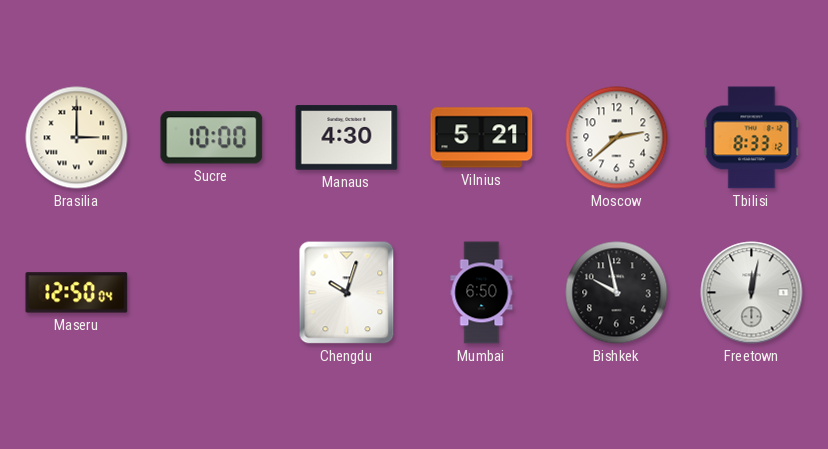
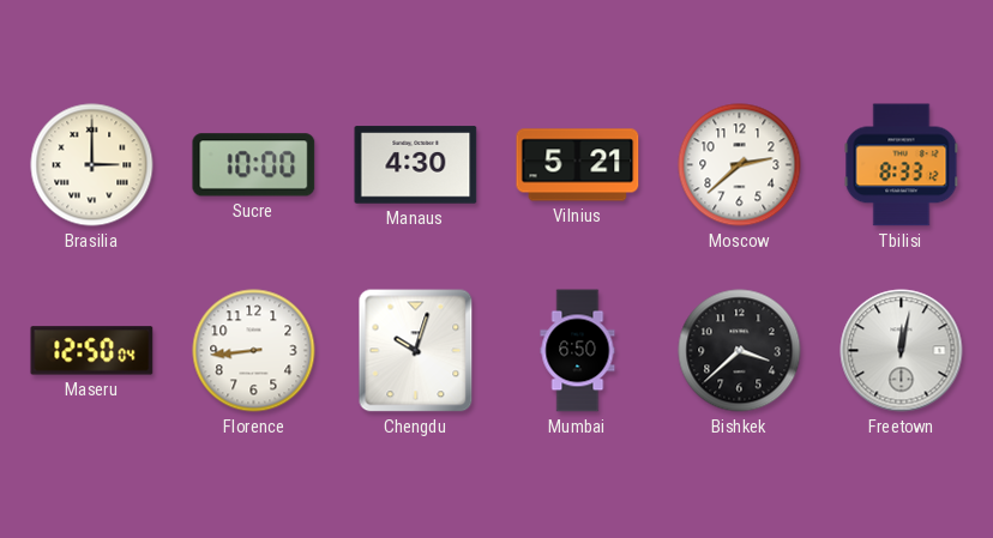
Florence: none -> 8:44 (254, 351)
Bishkek: 9:58 -> 3:38 (740, 351)
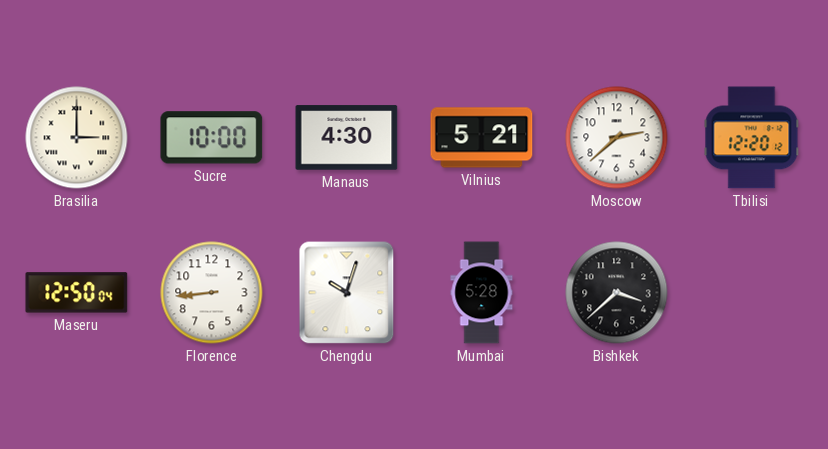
Tbilisi: 8:33 -> 12:20 (752, 138)
Mumbai: 6:50 -> 5:28 (482, 293)
Freetown: 12:02 -> none (902, 351)
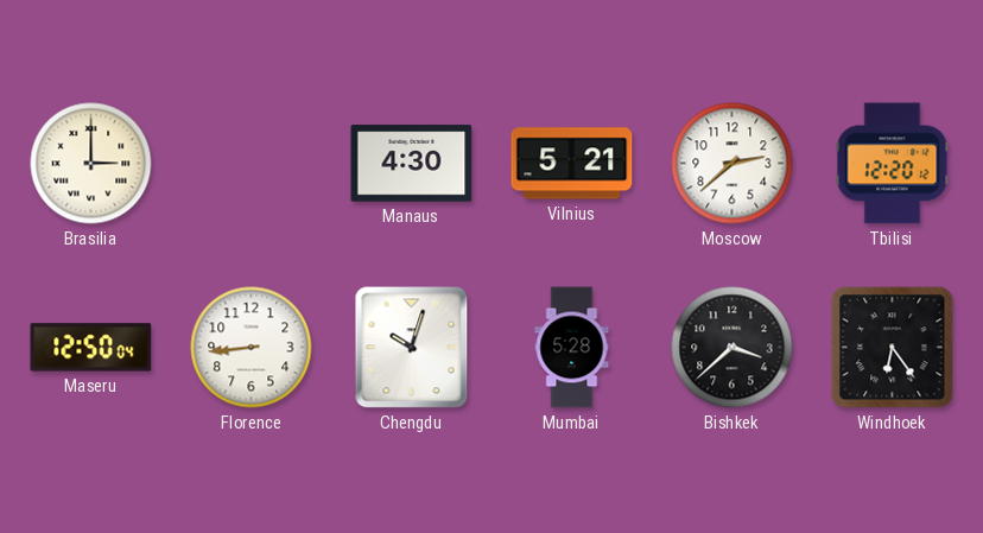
Sucre: 10:00 -> none (212, 138)
Windhoek: none -> 6:24 (893, 348)
